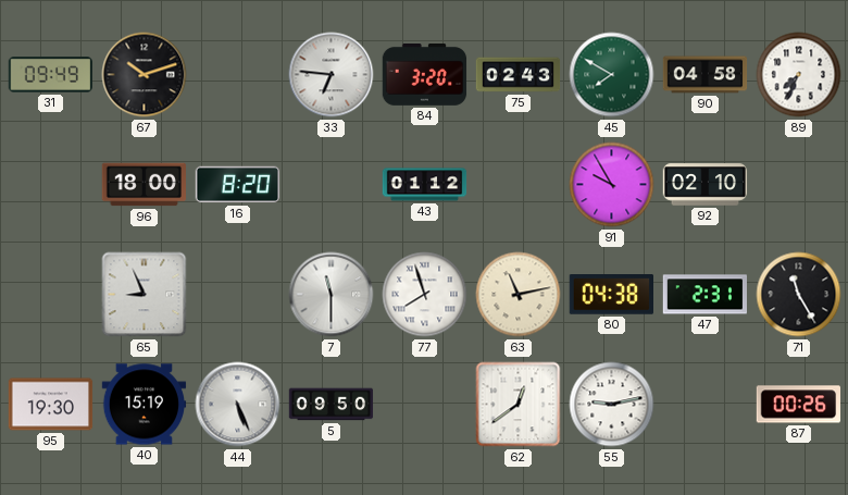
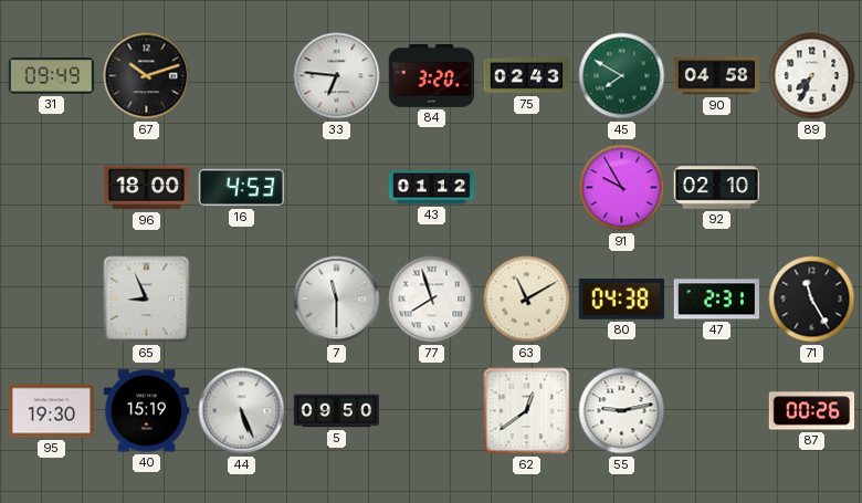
16: 8:20 -> 4:53 (242, 188)
63: 11:13 -> 11:10 (527, 300)
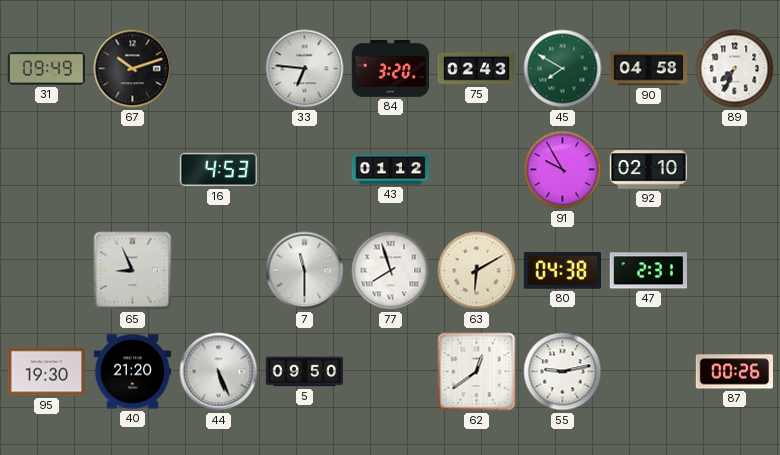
96: 18:00 -> none (146, 188)
63: 11:10 -> 6:10 (477, 271)
71: 11:25 -> none (812, 300)
40: 15:19 -> 21:20 (133, 372)
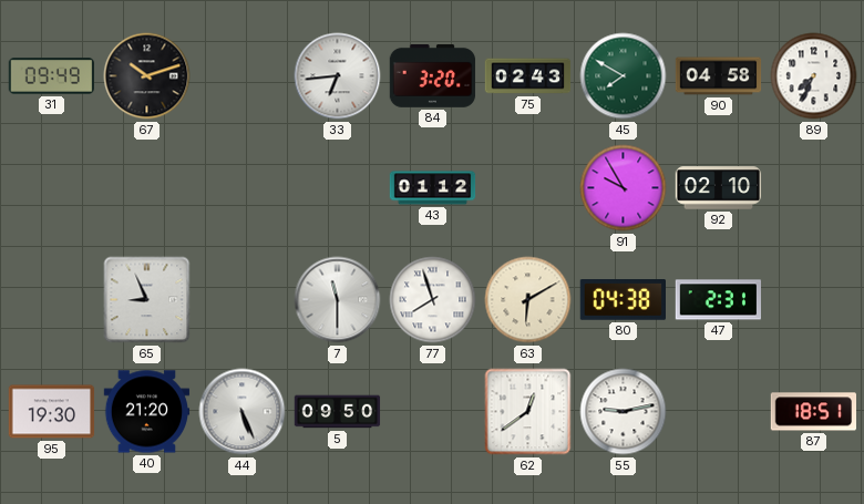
33: 6:46 -> 6:44 (338, 76)
16: 4:53 -> none (219, 170)
87: 00:26 -> 18:51 (814, 412)
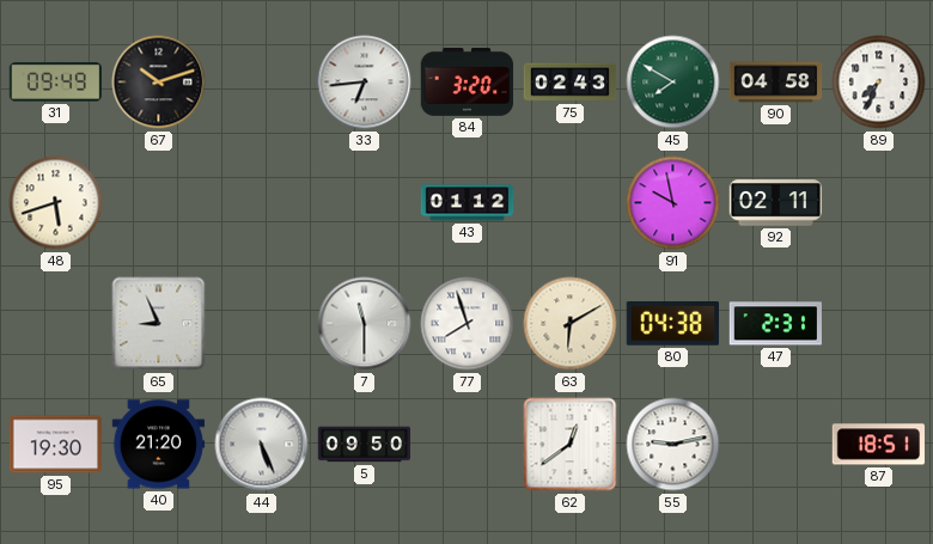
48: none -> 5:42 (56, 203)
91: 9:55 -> 9:58 (673, 203)
92: 02:10 -> 02:11 (776, 203)
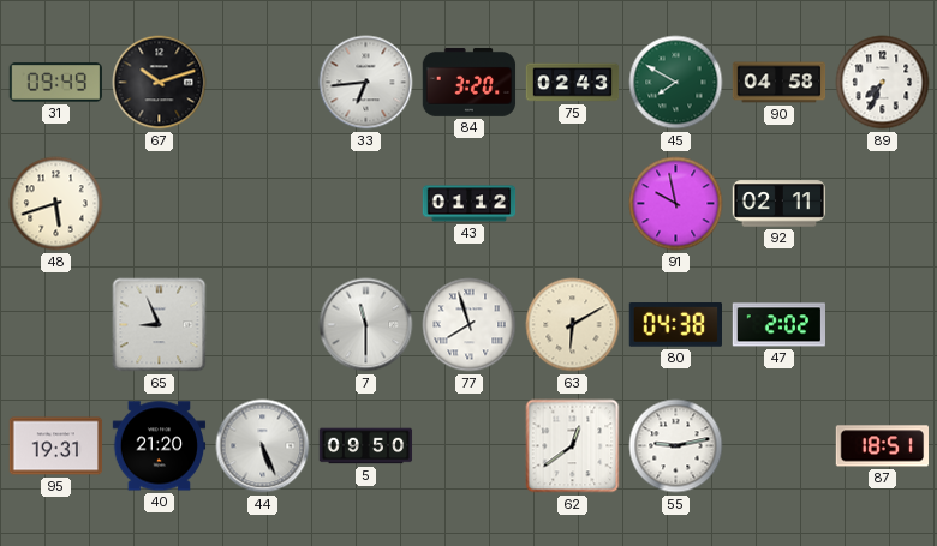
47: 2:31 -> 2:02 (778, 325)
95: 19:30 -> 19:31 (56, 446)
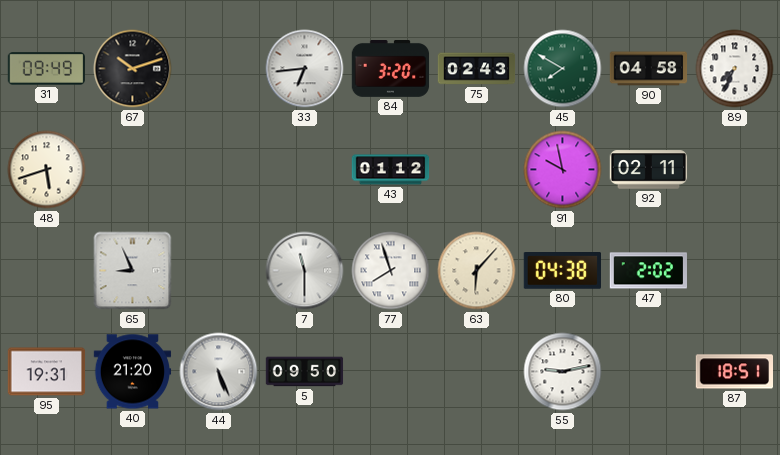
63: 6:10 -> 6:07 (477, 271)
62: 12:39 -> none (573, 446)
